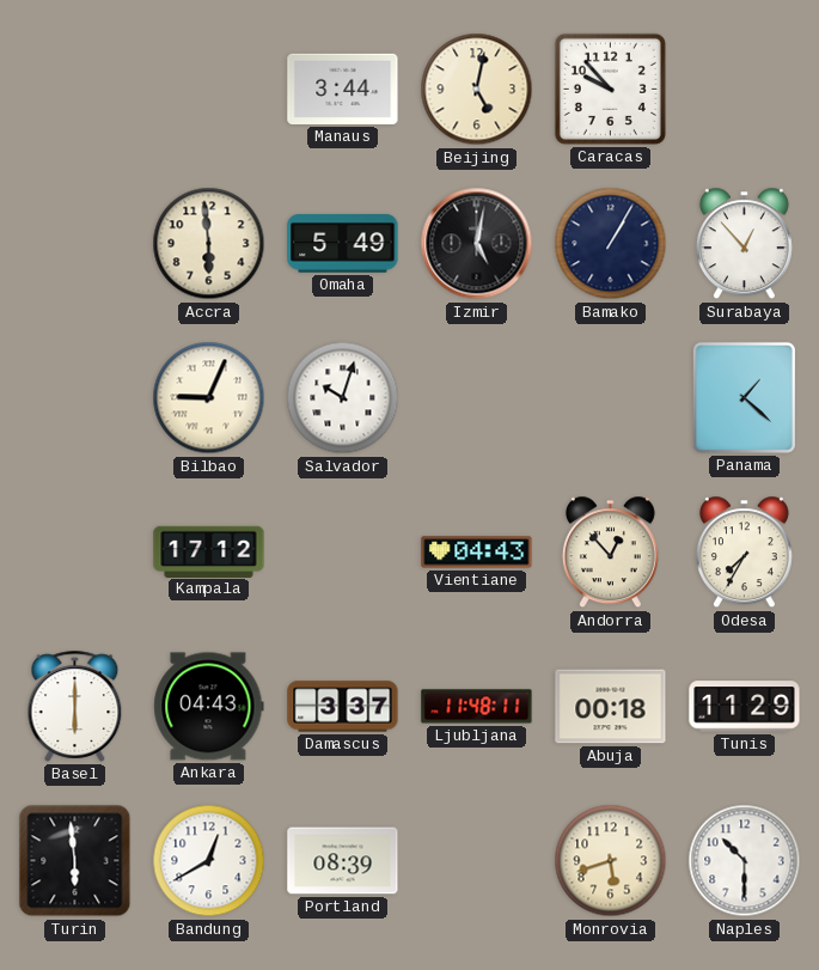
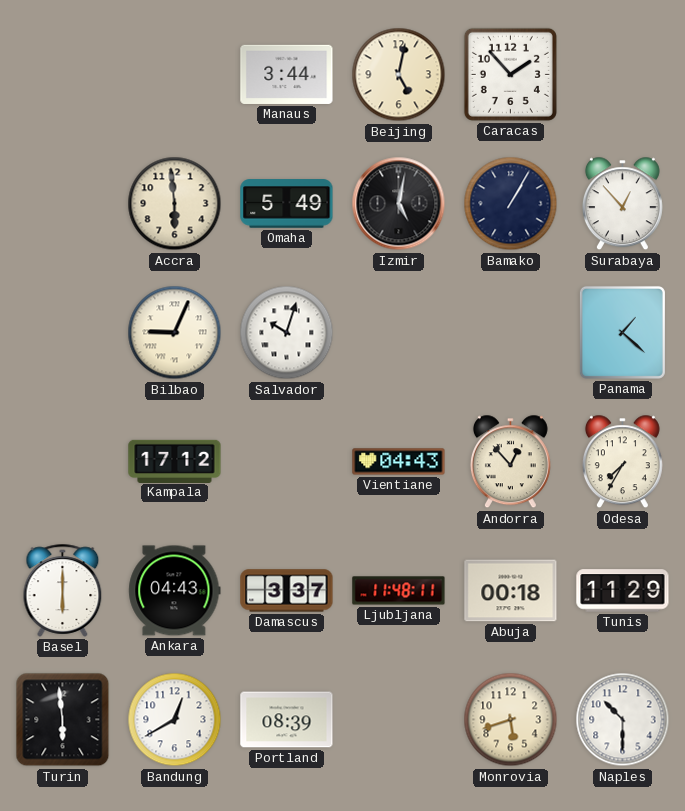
Caracas: 9:53 -> 1:53 (510, 74)
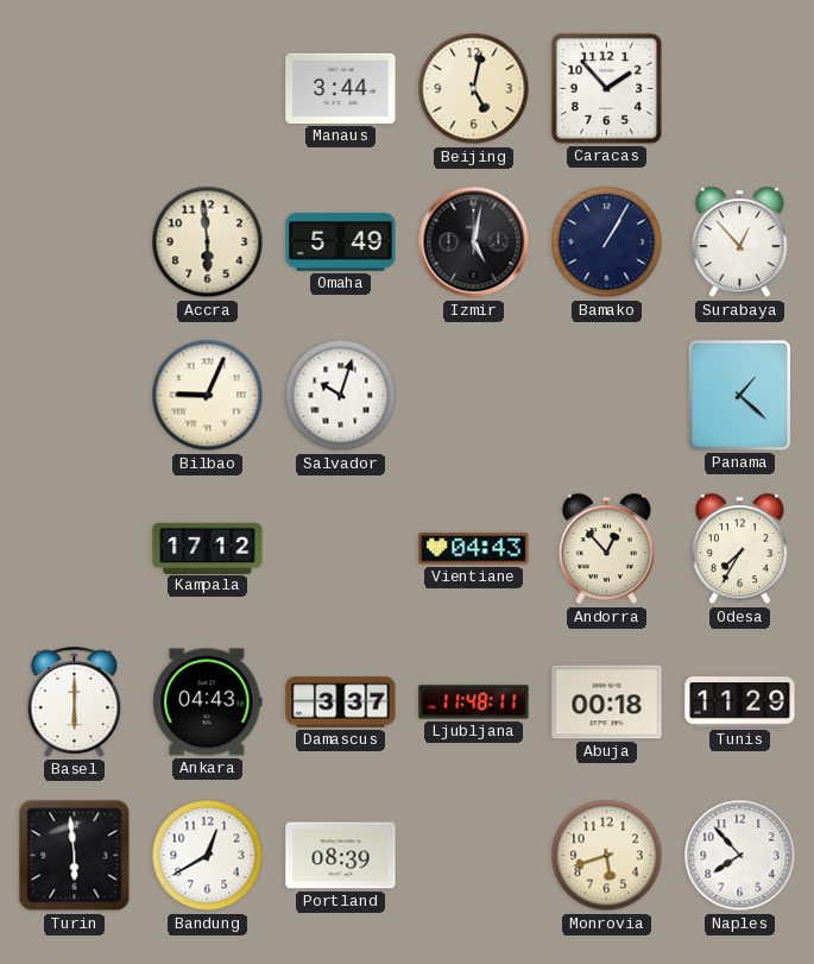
Naples: 10:30 -> 7:53 (740, 856)
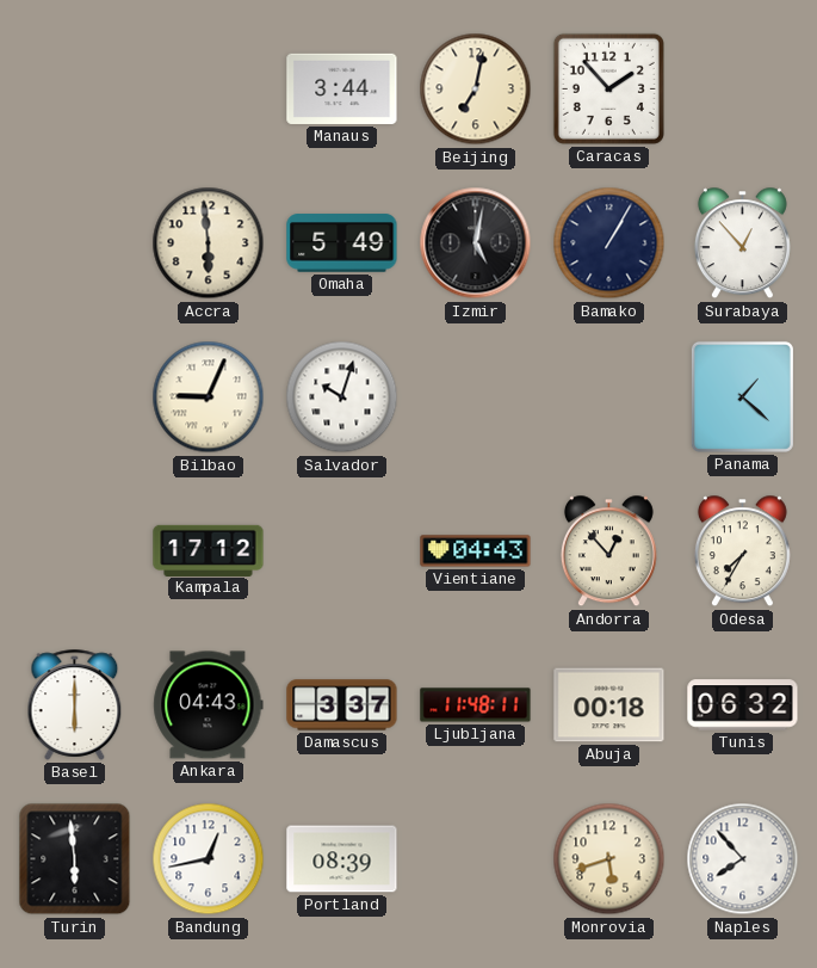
Beijing: 5:02 -> 7:02 (476, 90)
Tunis: 11:29 -> 06:32 (743, 705)
Bandung: 12:40 -> 12:43 (209, 859)
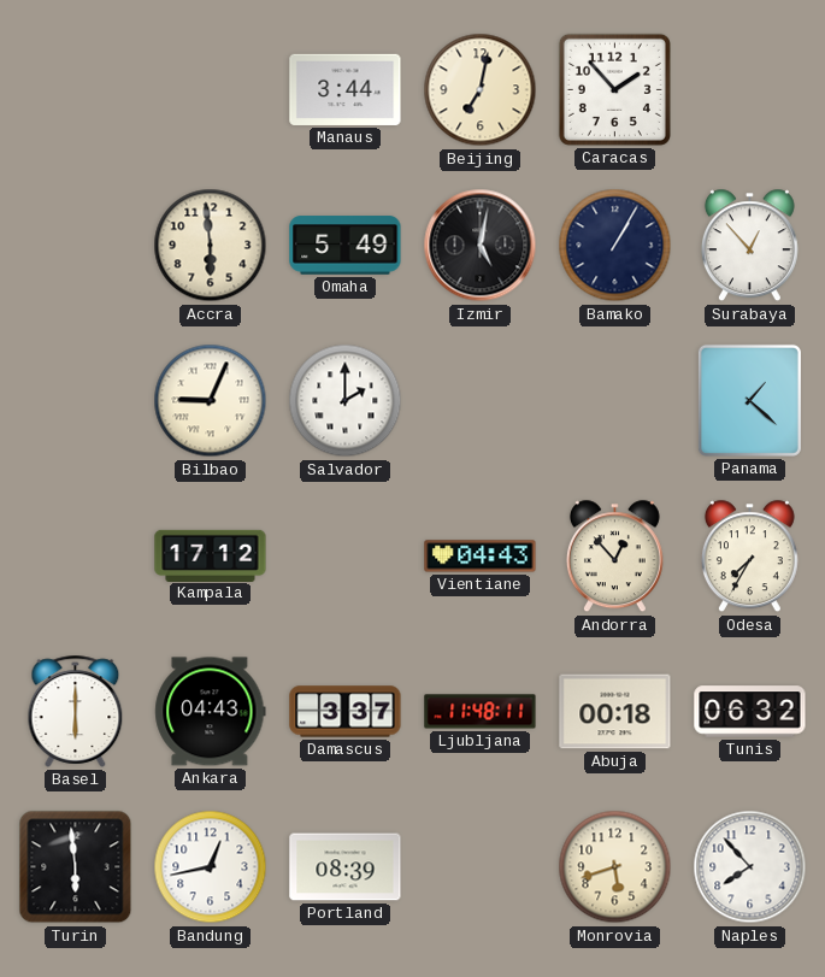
Salvador: 10:03 -> 2:00 (346, 401)
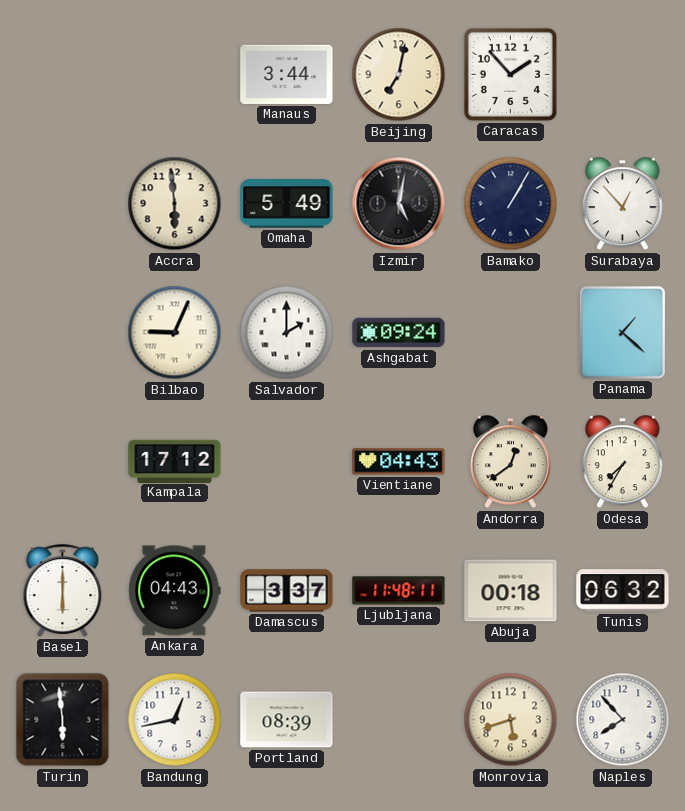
Ashgabat: none -> 09:24 (399, 333)
Andorra: 12:53 -> 12:39 (510, 462)
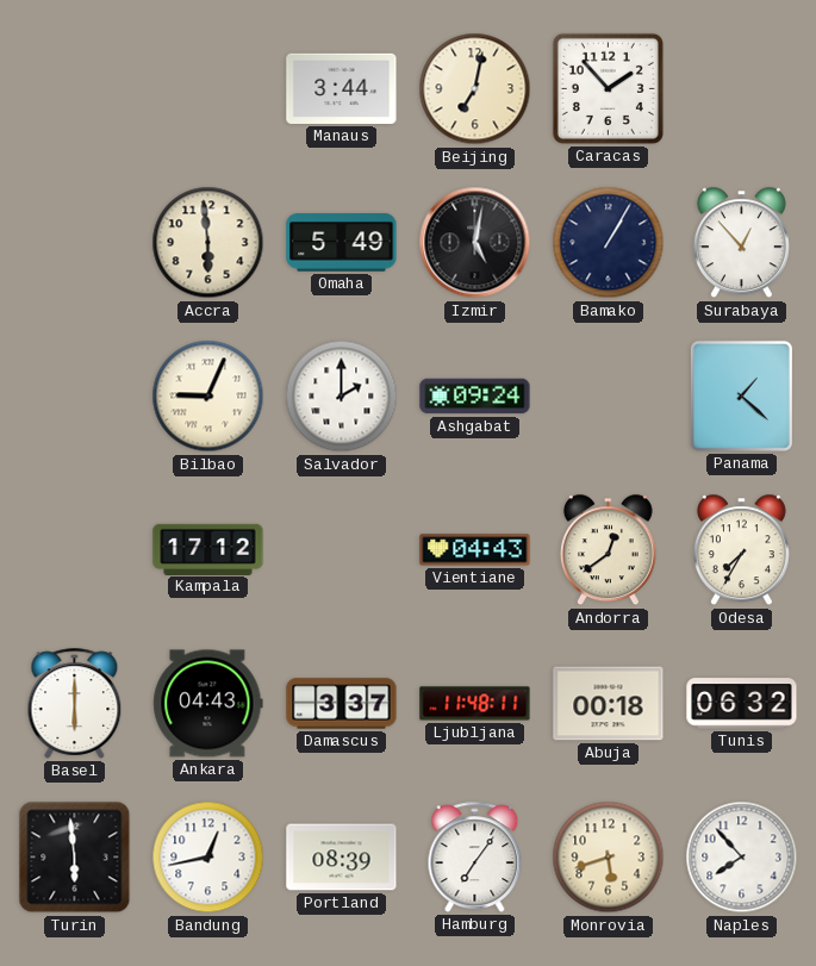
Hamburg: none -> 7:06 (475, 856)
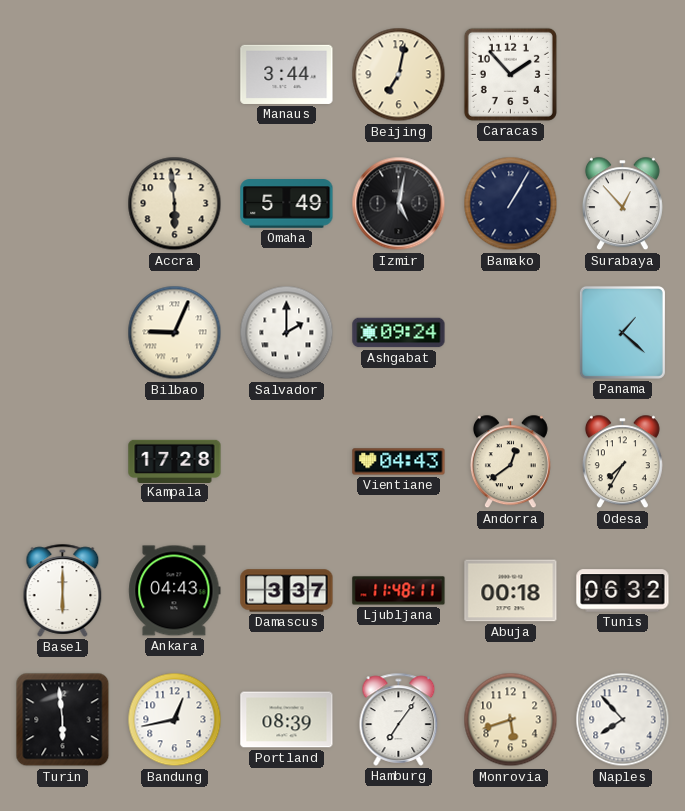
Kampala: 17:12 -> 17:28 (175, 461)
